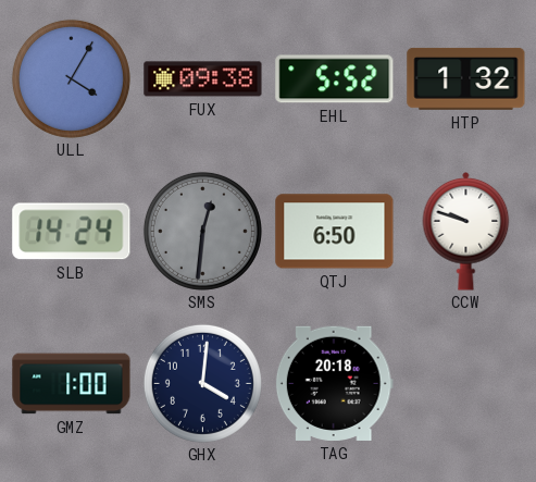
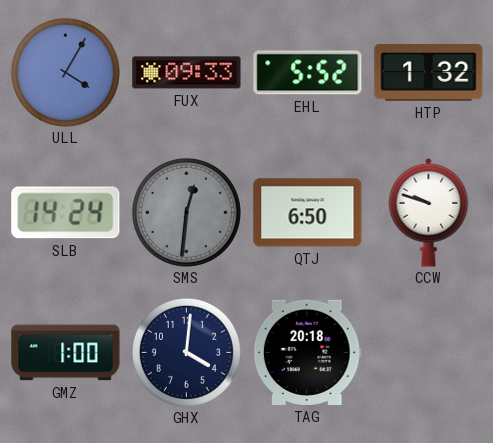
FUX: 09:38 -> 09:33 (187, 73)
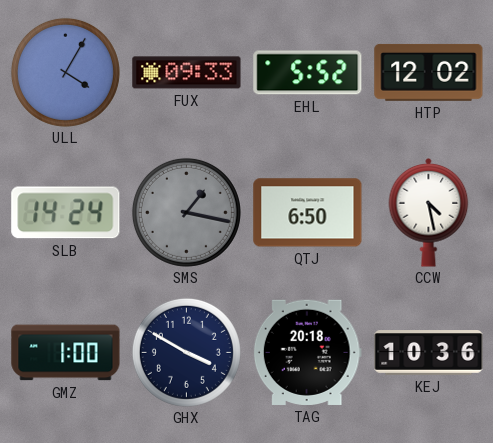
HTP: 1:32 -> 12:02 (429, 72)
SMS: 12:31 -> 1:17 (186, 212)
CCW: 9:48 -> 4:28 (429, 213)
GHX: 4:01 -> 3:50 (186, 352)
KEJ: none -> 10:36 (429, 353)
